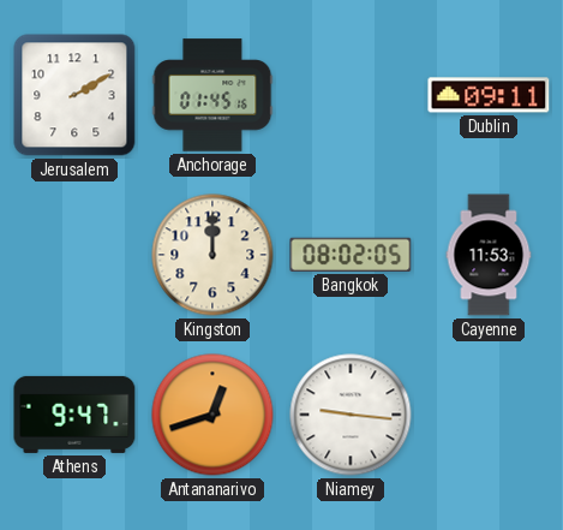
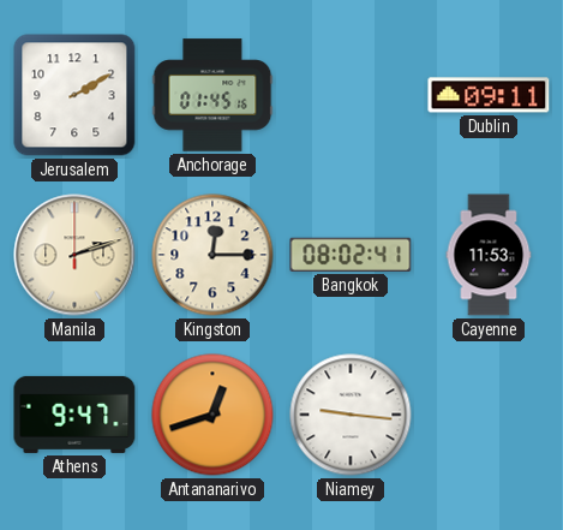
Manila: none -> 2:12 (74, 255)
Kingston: 12:00 -> 12:15 (212, 255)
Bangkok: 08:02:05 -> 08:02:41 (351, 255)
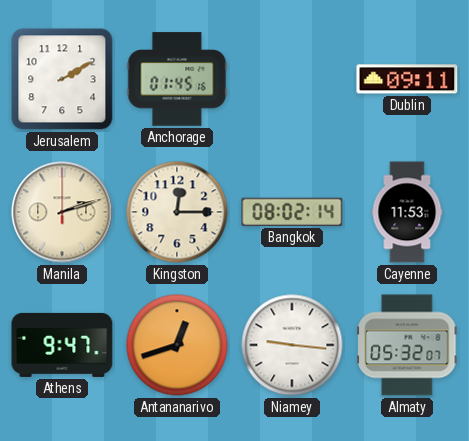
Bangkok: 08:02:41 -> 08:02:14 (292, 212)
Almaty: none -> 05:32 (407, 345)
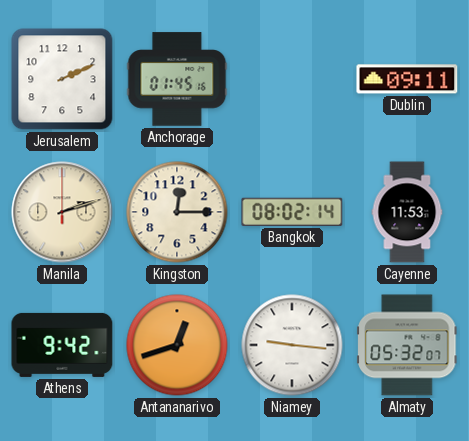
Jerusalem: 2:10 -> 2:11 (62, 79)
Athens: 9:47 -> 9:42 (62, 345)
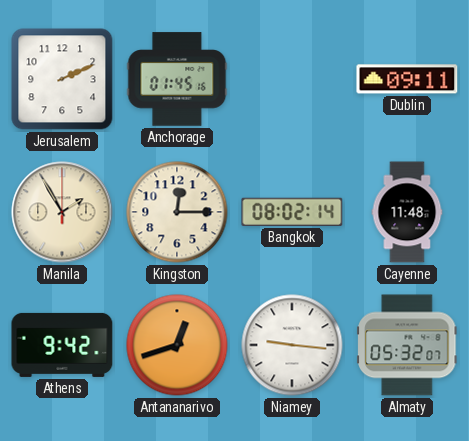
Manila: 2:12 -> 1:55 (62, 212)
Cayenne: 11:53 -> 11:48 (407, 212)
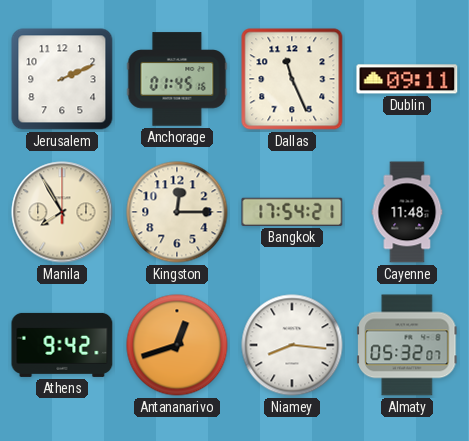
Dallas: none -> 11:26 (292, 79)
Manila: 1:55 -> 7:55 (62, 212)
Bangkok: 08:02 -> 17:54 (292, 212)
Niamey: 9:16 -> 8:16 (292, 345)
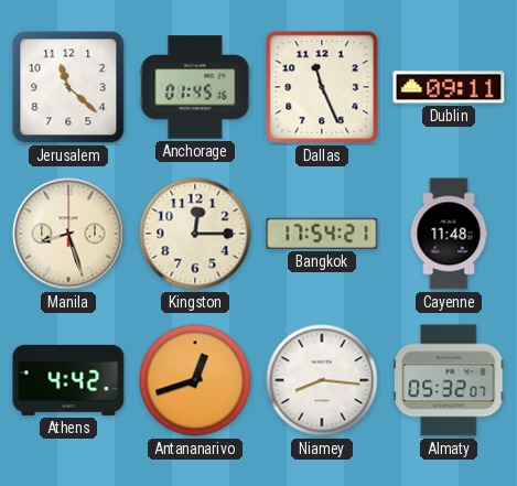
Jerusalem: 2:11 -> 11:22 (68, 87)
Manila: 7:55 -> 8:27 (68, 234)
Athens: 9:42 -> 4:42 (68, 380)
